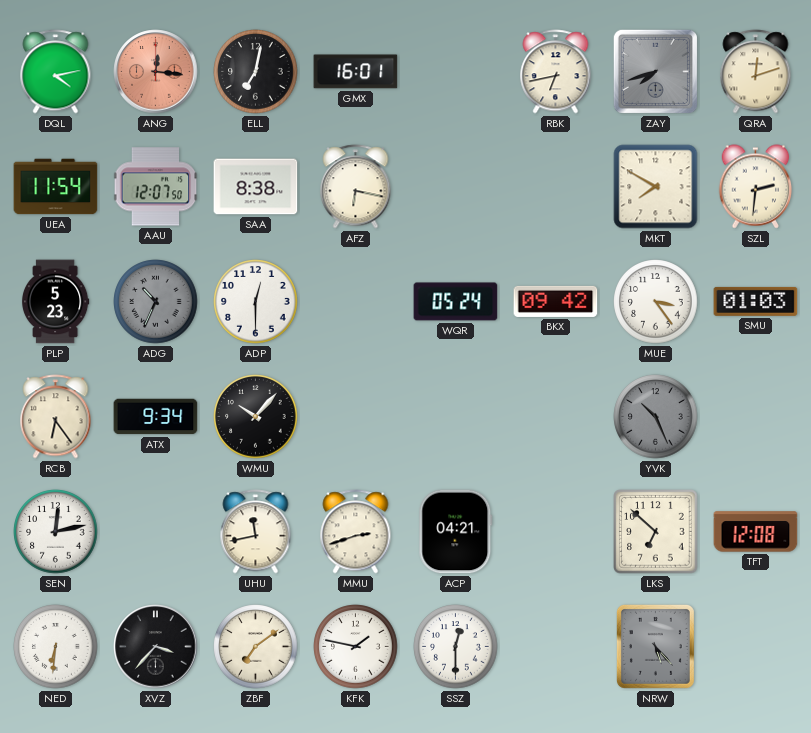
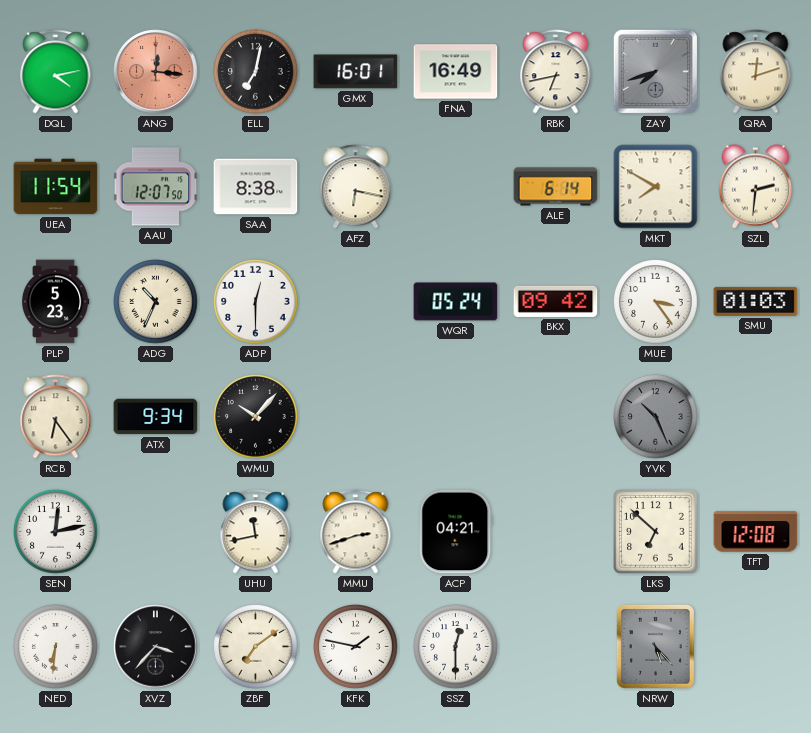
FNA: none -> 16:49 (456, 72)
ALE: none -> 6:14 (556, 187)
ADG dial: grey -> cream (156, 302)
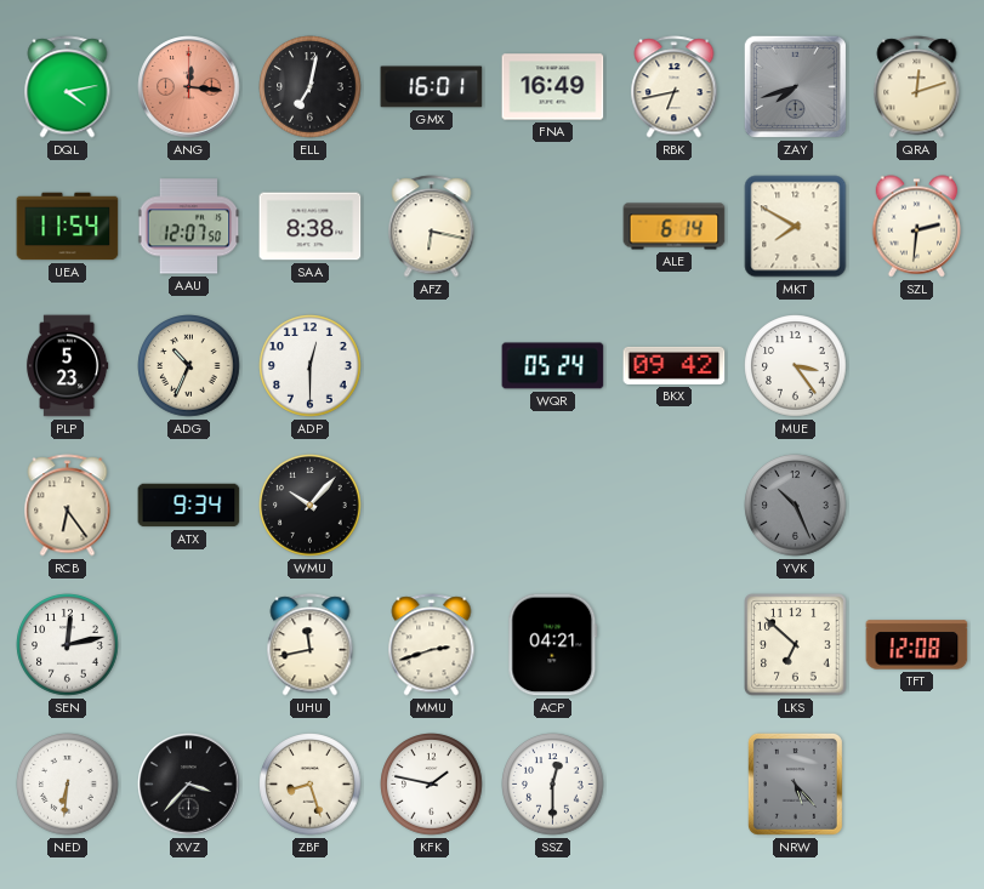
SMU: 01:03 -> none (756, 301)
ZBF: 7:09 -> 8:27 (311, 785)
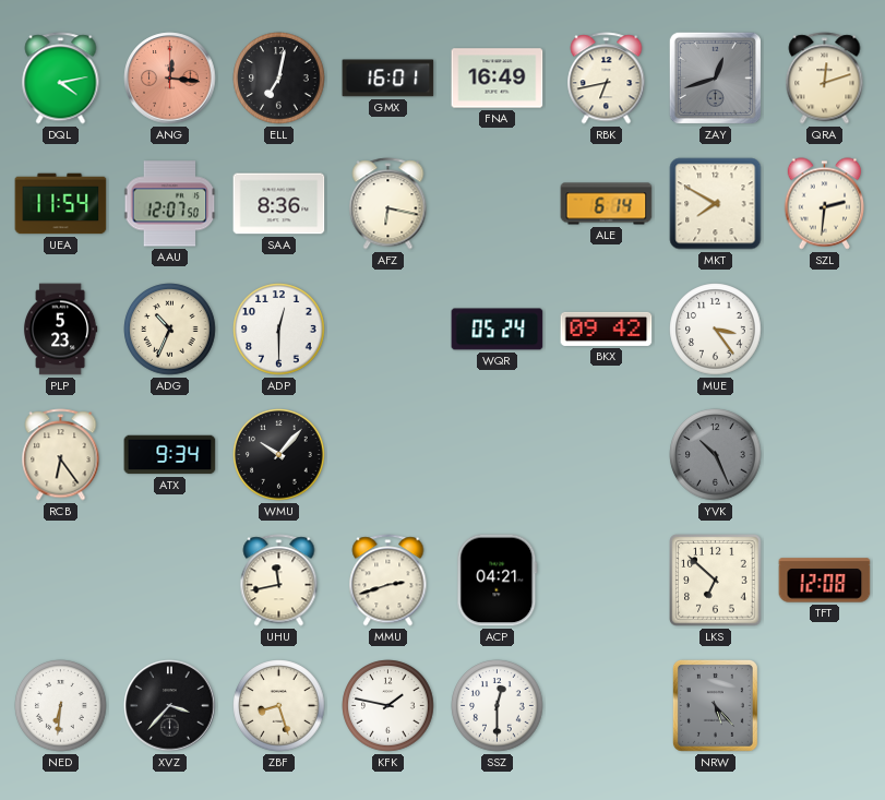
ZAY: 7:42 -> 12:42 (715, 77)
SAA: 8:38 -> 8:36 (279, 204)
SEN: 12:13 -> none (68, 645)
